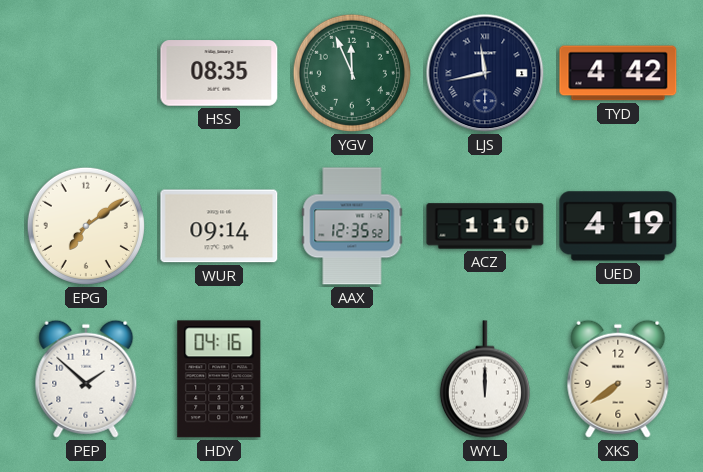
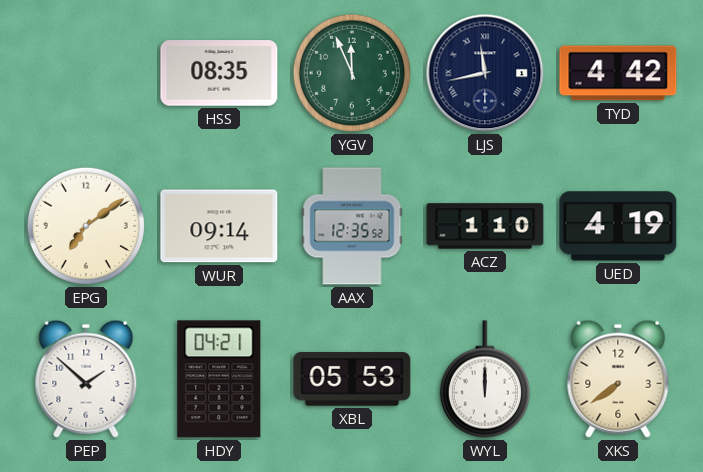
HDY: 04:16 -> 04:21 (219, 379)
XBL: none -> 05:53 (352, 379)
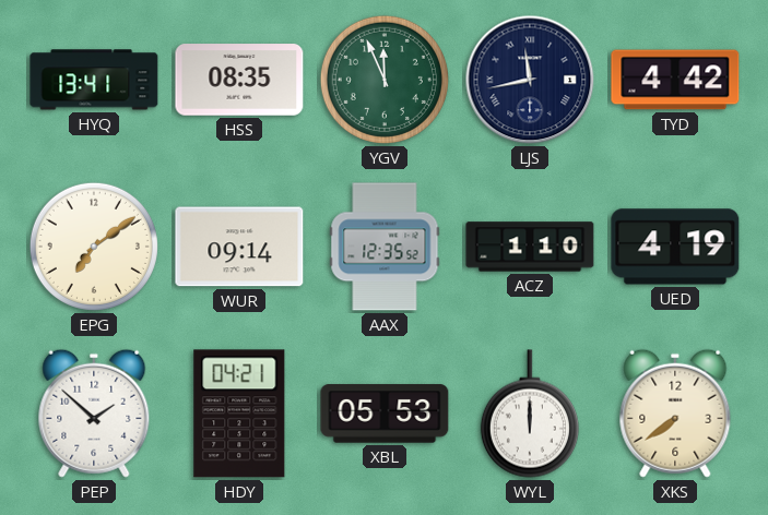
HYQ: none -> 13:41 (94, 80)
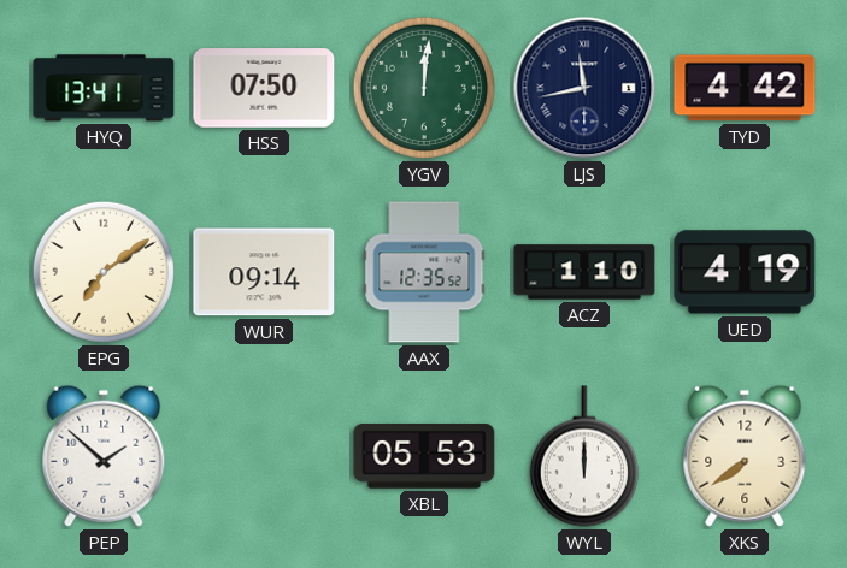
HSS: 08:35 -> 07:50 (264, 88)
YGV: 11:56 -> 12:01 (424, 88)
HDY: 04:21 -> none (239, 414)
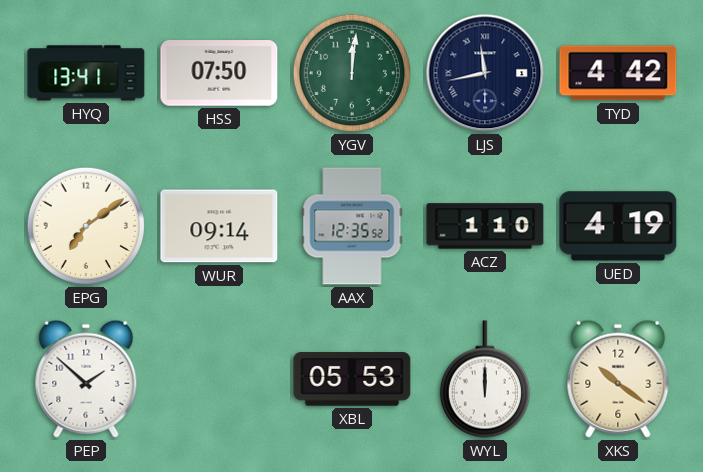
XKS: 7:39 -> 10:21 (618, 379)
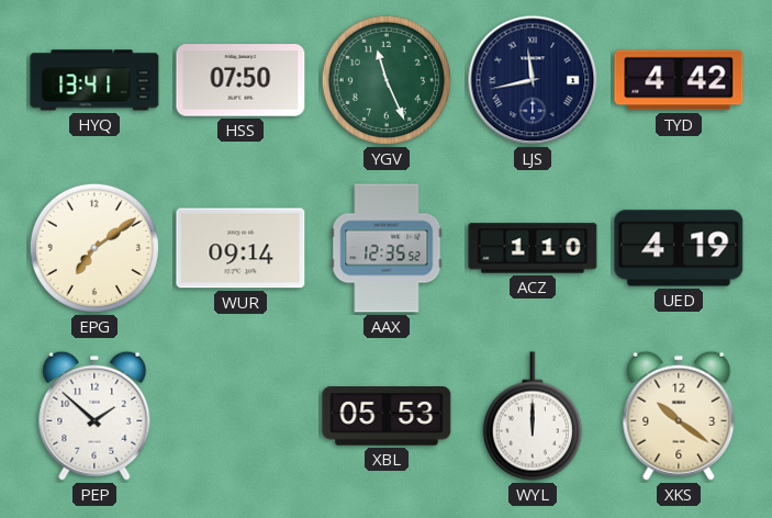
YGV: 12:01 -> 11:26 (387, 80)
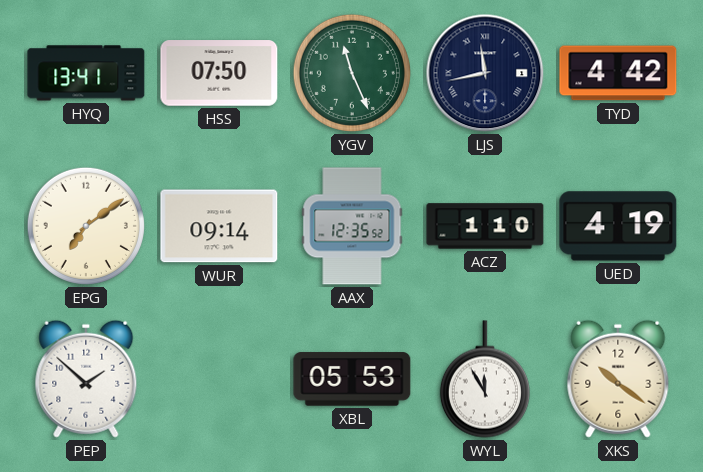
WYL: 12:00 -> 11:55 (485, 379)
